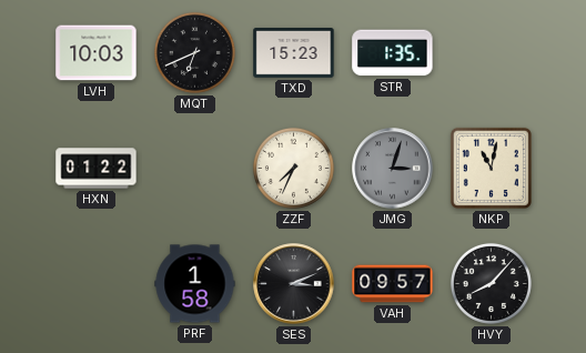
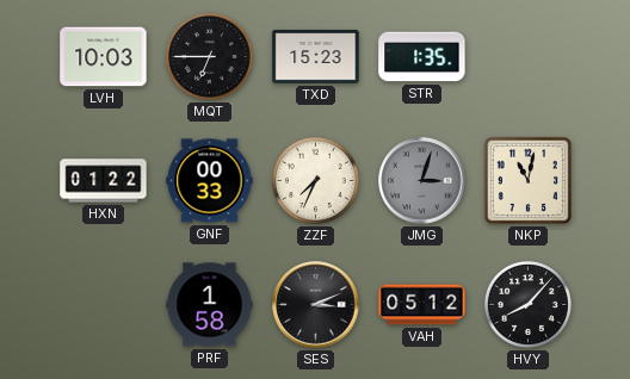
MQT: 6:41 -> 6:45 (209, 56)
GNF: none -> 00:33 (210, 181)
VAH: 09:57 -> 05:12 (422, 305)
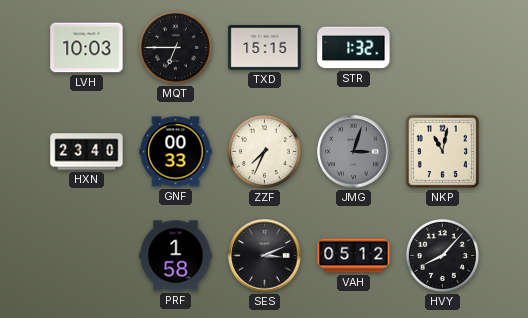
TXD: 15:23 -> 15:15 (265, 48)
STR: 1:35 -> 1:32 (354, 48)
HXN: 01:22 -> 23:40 (87, 152)
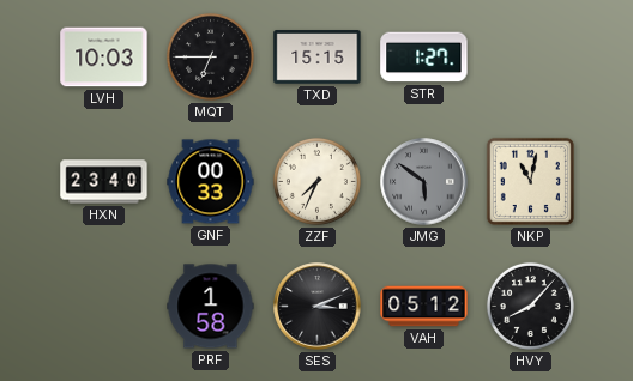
STR: 1:32 -> 1:27 (424, 58)
JMG: 3:03 -> 5:51 (424, 182)
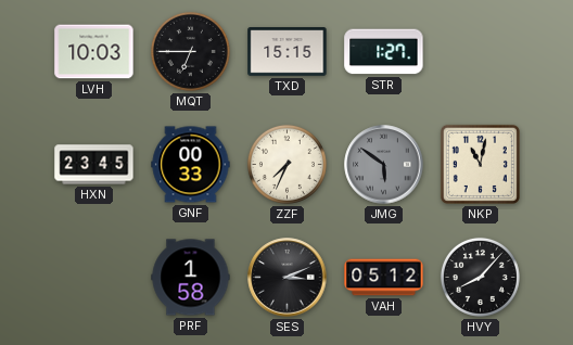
HXN: 23:40 -> 23:45 (94, 165)
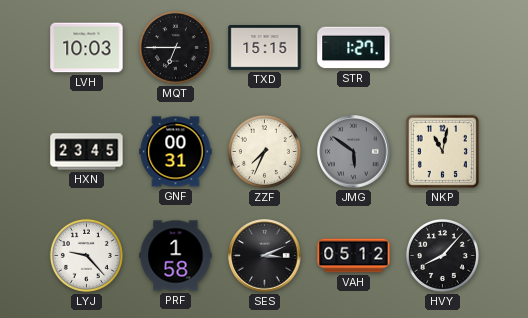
GNF: 00:33 -> 00:31 (176, 152)
LYJ: none -> 9:23 (86, 255)
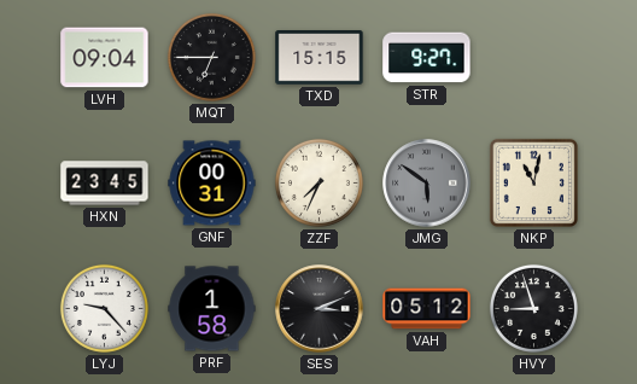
LVH: 10:03 -> 09:04 (105, 58)
STR: 1:27 -> 9:27 (427, 58)
HVY: 8:07 -> 8:57 (533, 308)
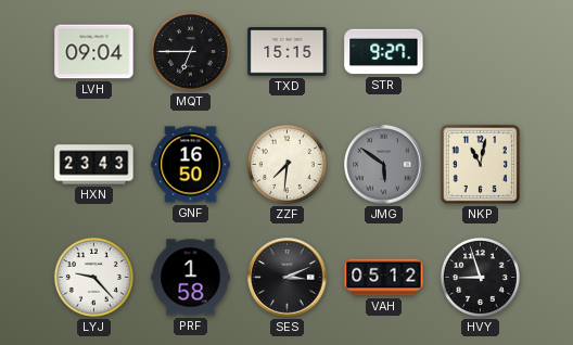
HXN: 23:45 -> 23:43 (94, 165)
GNF: 00:31 -> 16:50 (191, 165)
ZZF: 7:34 -> 7:31 (286, 164)
